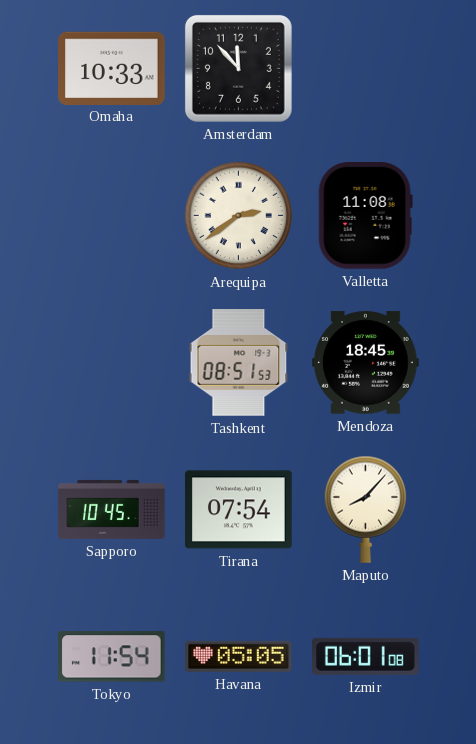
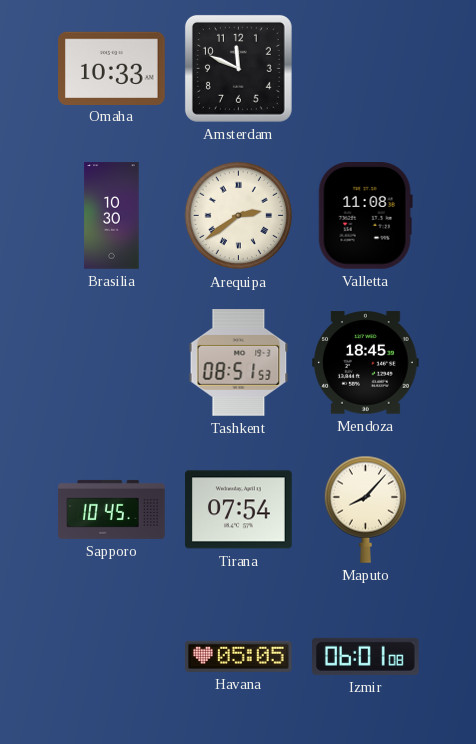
Amsterdam: 11:53 -> 11:49 (238, 68)
Brasilia: none -> 10:30 (112, 216)
Tokyo: 11:54 -> none (112, 657)
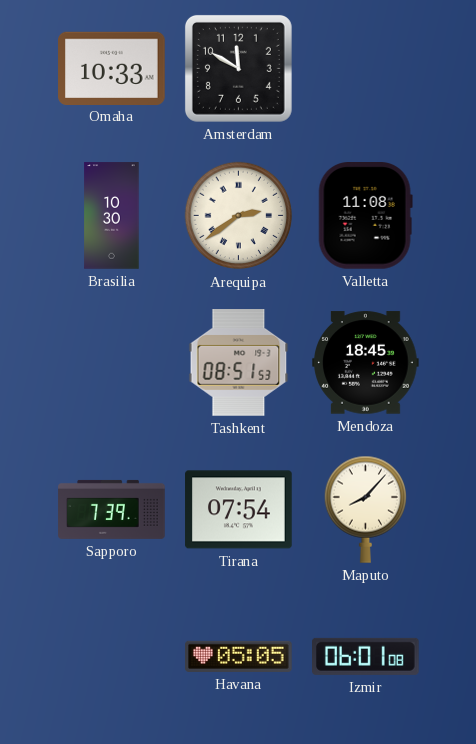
Amsterdam: 11:49 -> 11:50 (238, 68)
Sapporo: 10:45 -> 7:39 (112, 509)
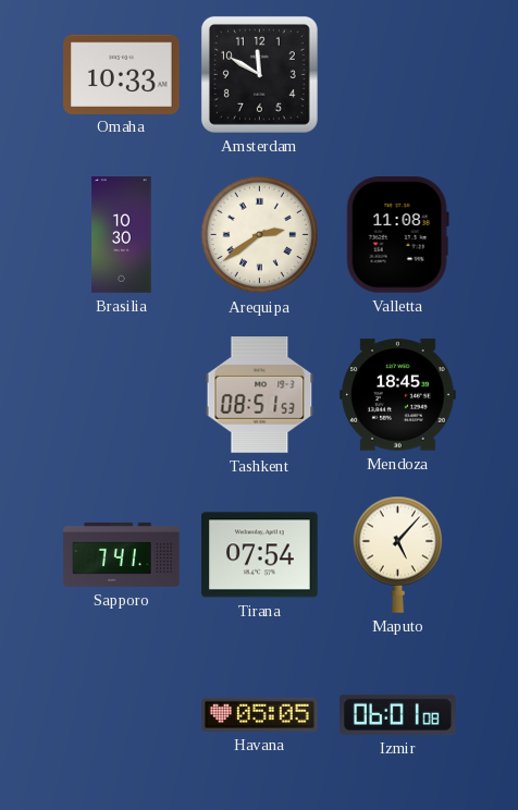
Sapporo: 7:39 -> 7:41 (122, 554)
Maputo: 8:07 -> 5:07 (397, 554)
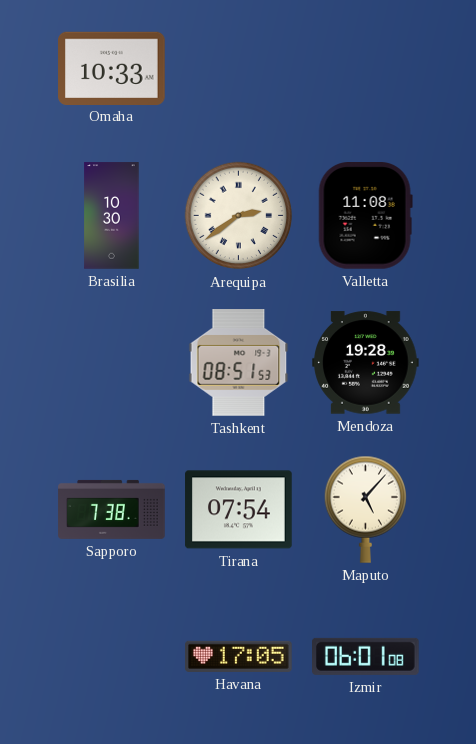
Amsterdam: 11:50 -> none (259, 74)
Mendoza: 18:45 -> 19:28 (366, 363)
Sapporo: 7:41 -> 7:38 (112, 509)
Havana: 05:05 -> 17:05 (239, 656)
